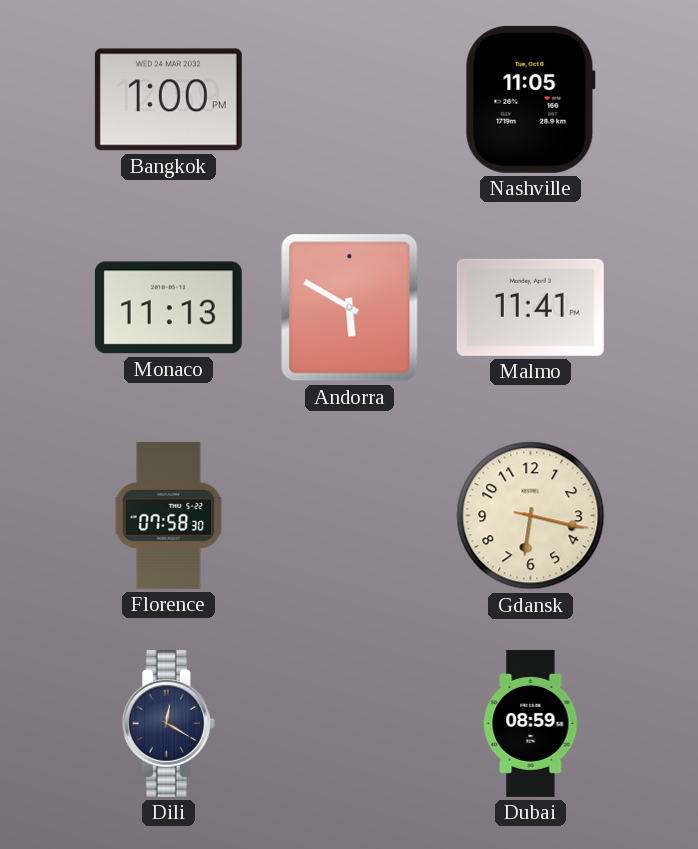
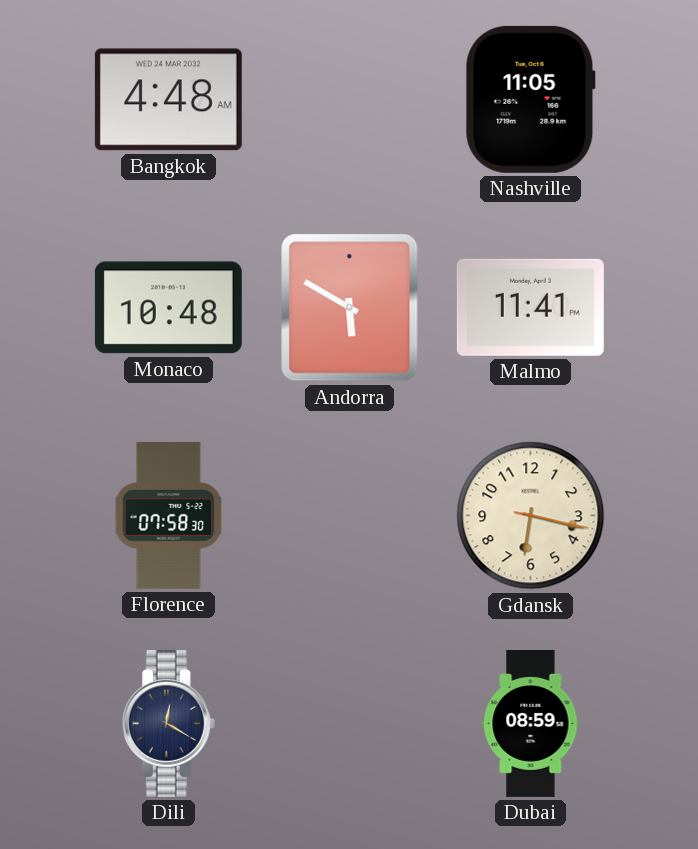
Bangkok: 1:00 -> 4:48 (168, 100)
Monaco: 11:13 -> 10:48 (168, 308)
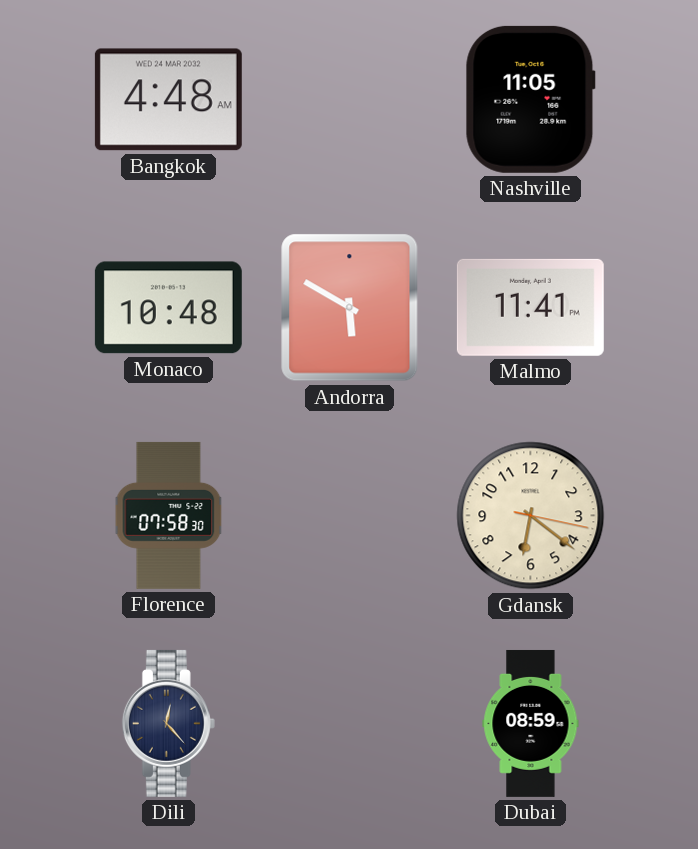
Gdansk: 6:17 -> 6:21 (531, 516)
Dili: 12:20 -> 12:23 (168, 723)
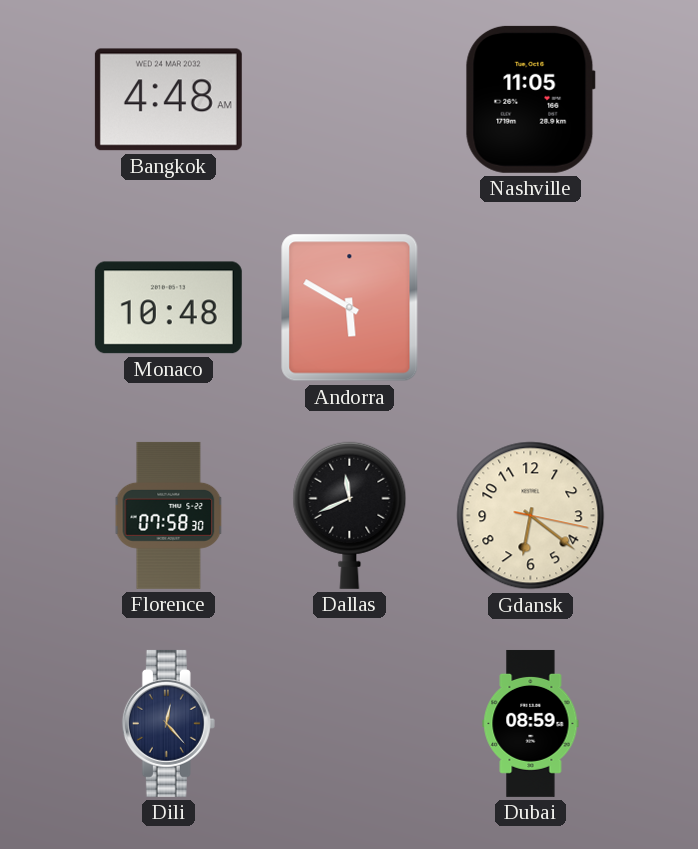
Malmo: 11:41 -> none (530, 307)
Dallas: none -> 11:41 (350, 515)
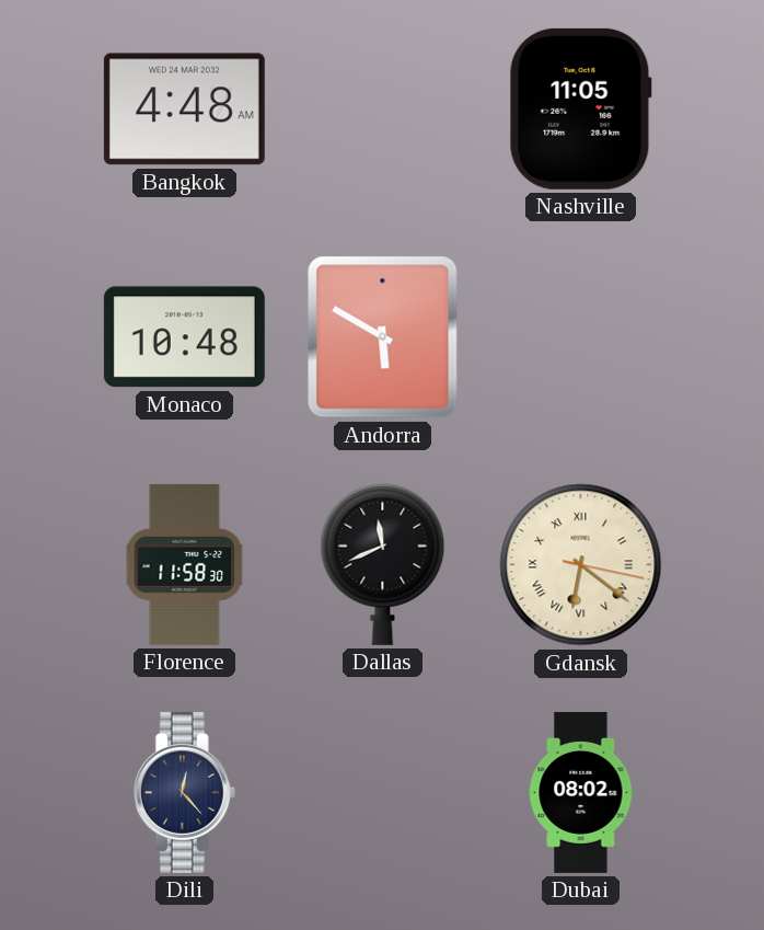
Florence: 07:58 -> 11:58 (185, 564)
Gdansk numerals: Arabic -> Roman (581, 565)
Dubai: 08:59 -> 08:02 (581, 792)
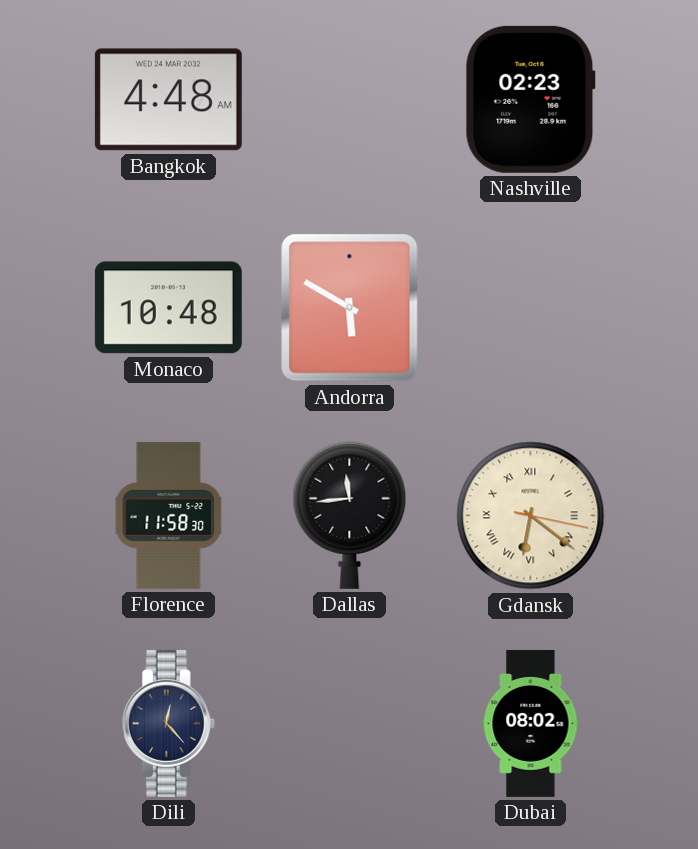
Nashville: 11:05 -> 02:23 (530, 99)
Dallas: 11:41 -> 11:44 (350, 515)
